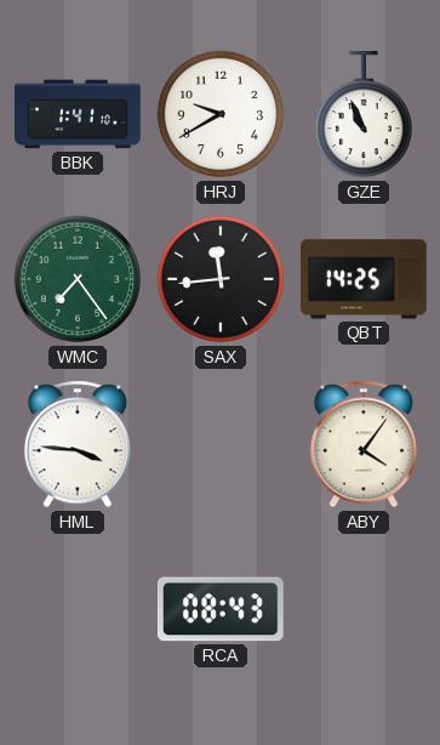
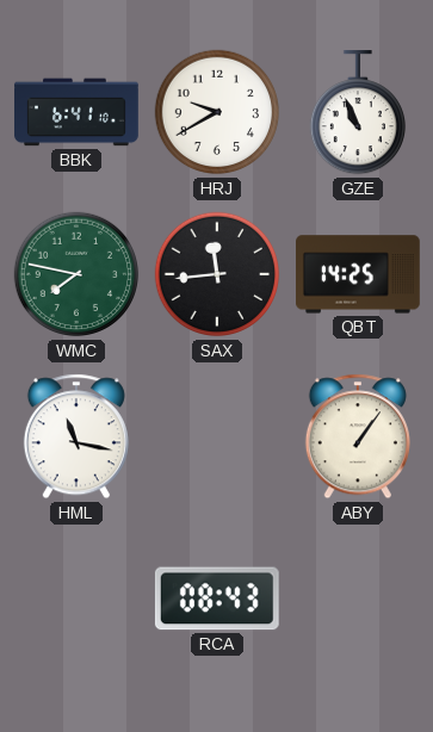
BBK: 1:41 -> 6:41 (78, 112)
WMC: 7:24 -> 7:47 (76, 274)
HML: 3:46 -> 11:17 (76, 436)
ABY: 4:06 -> 1:06 (358, 436)
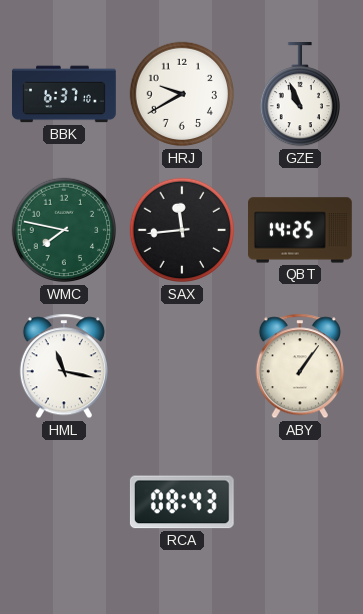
BBK: 6:41 -> 6:37 (65, 94)
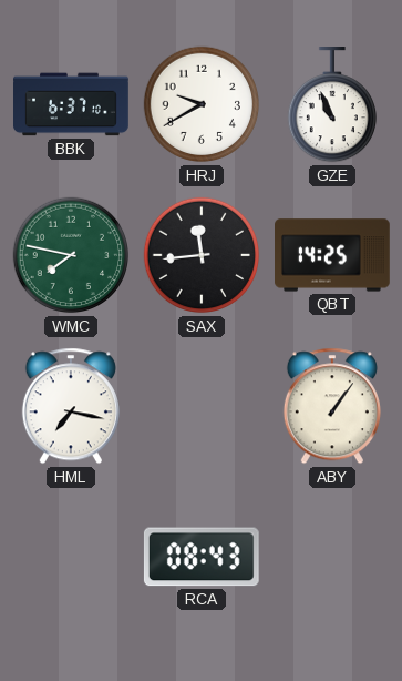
HML: 11:17 -> 7:17 (71, 406)
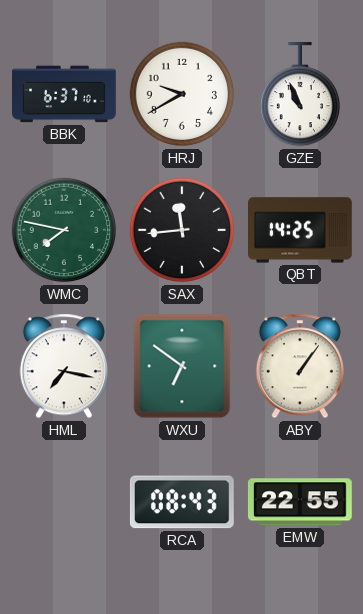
WXU: none -> 6:51 (182, 366)
EMW: none -> 22:55 (300, 502)
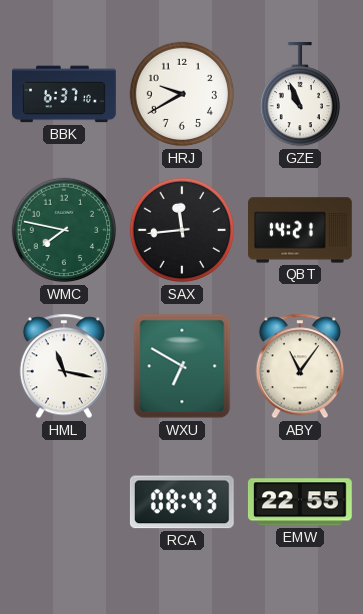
QBT: 14:25 -> 14:21 (301, 230)
HML: 7:17 -> 11:17 (64, 366)
WXU: 6:51 -> 6:50 (182, 366)
ABY: 1:06 -> 11:06 (300, 366)
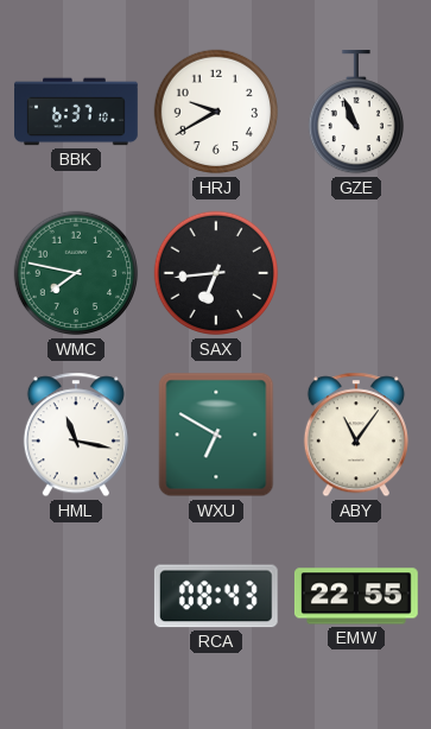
SAX: 11:44 -> 6:44 (216, 273)
QBT: 14:21 -> none (301, 230)
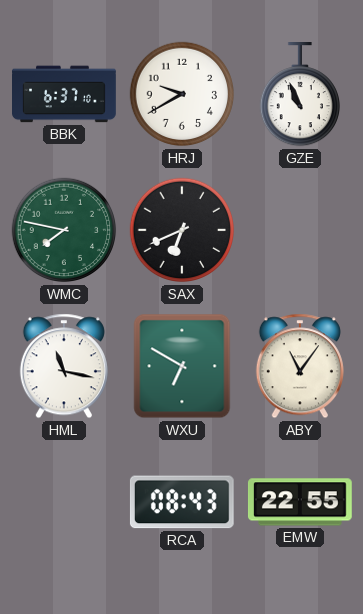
SAX: 6:44 -> 6:41 (182, 230)
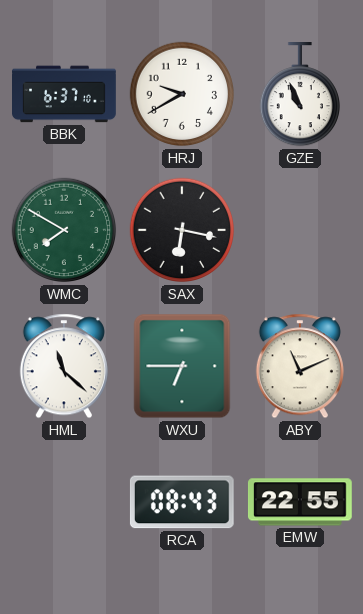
WMC: 7:47 -> 7:50 (64, 230)
SAX: 6:41 -> 6:17 (182, 230)
HML: 11:17 -> 11:22 (64, 366)
WXU: 6:50 -> 6:45 (182, 366)
ABY: 11:06 -> 11:11 (300, 366)
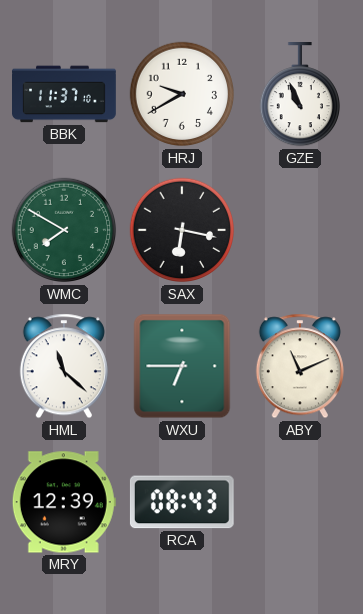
BBK: 6:37 -> 11:37 (65, 94)
MRY: none -> 12:39 (64, 502)
EMW: 22:55 -> none (300, 502)
